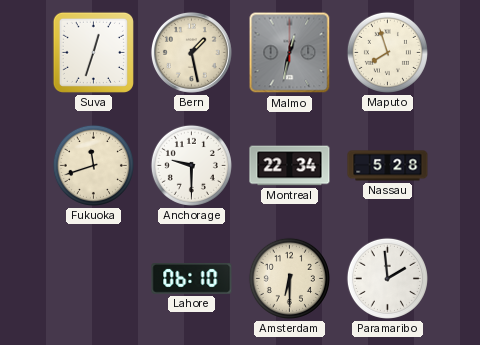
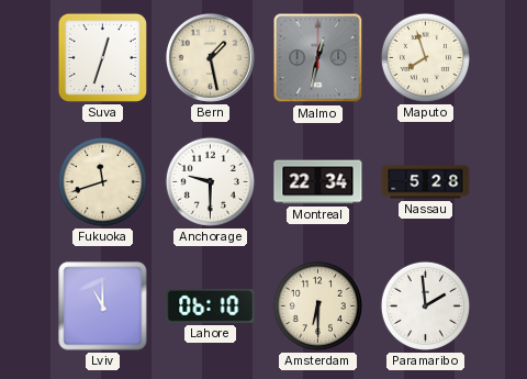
Lviv: none -> 11:00 (103, 306)
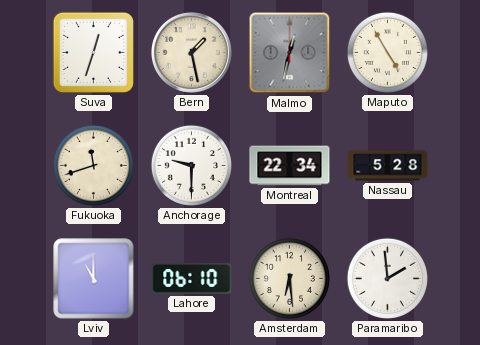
Maputo: 7:57 -> 4:55 (387, 52)
Amsterdam: 6:30 -> 6:29 (289, 278)
